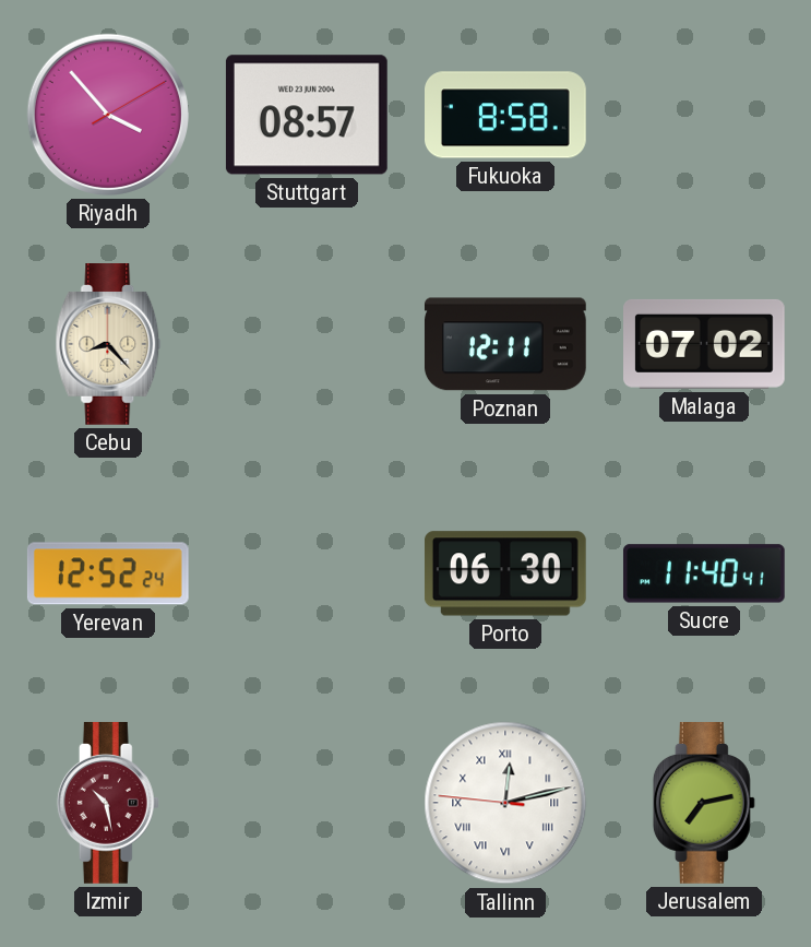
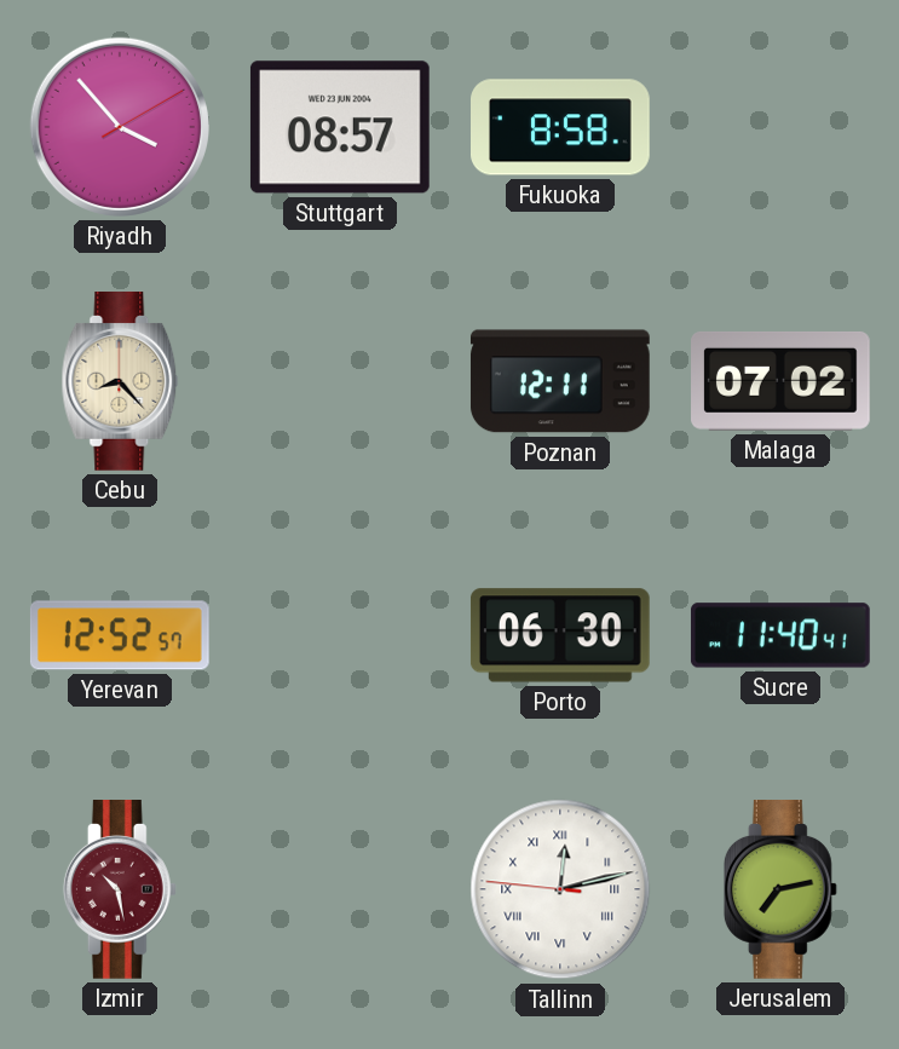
Yerevan: 12:52:24 -> 12:52:57 (120, 635)
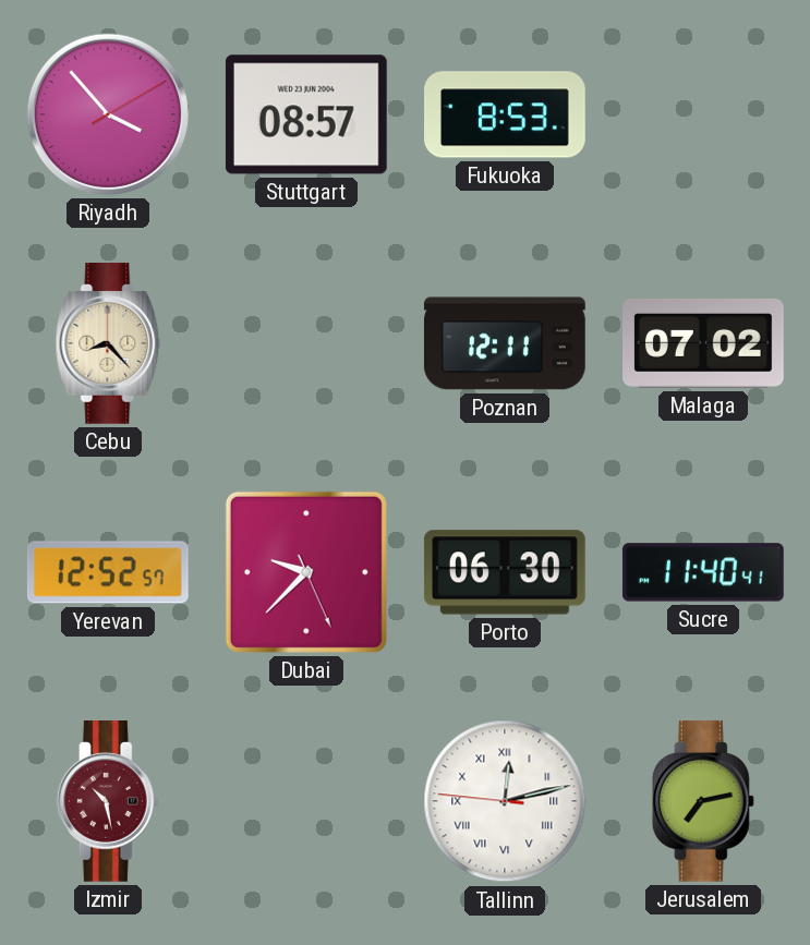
Fukuoka: 8:58 -> 8:53 (506, 114)
Dubai: none -> 9:37 (306, 572)
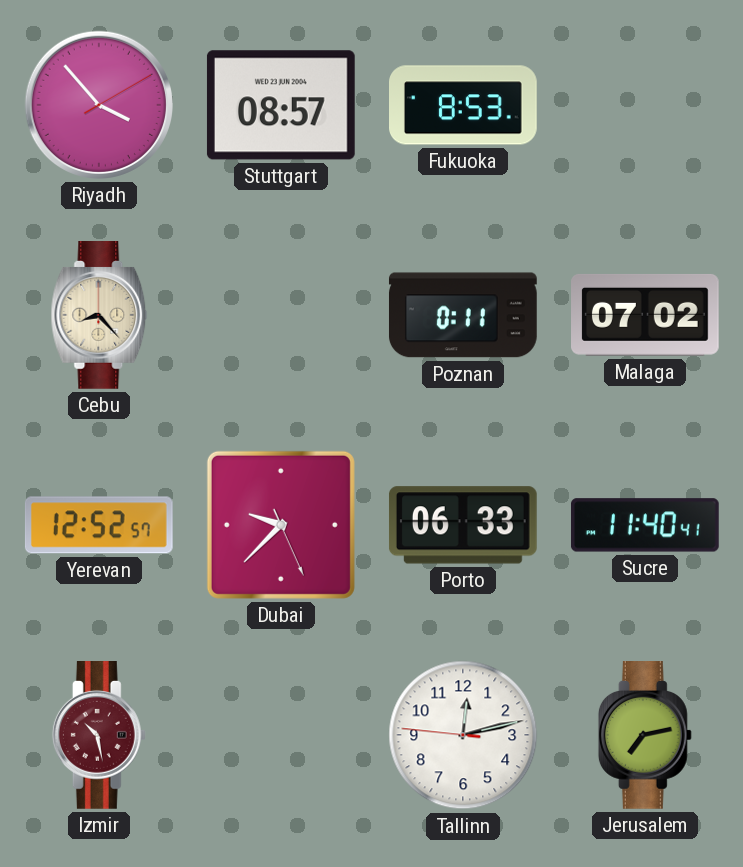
Poznan: 12:11 -> 0:11 (463, 315)
Porto: 06:30 -> 06:33 (463, 525)
Tallinn numerals: Roman -> Arabic (463, 735)
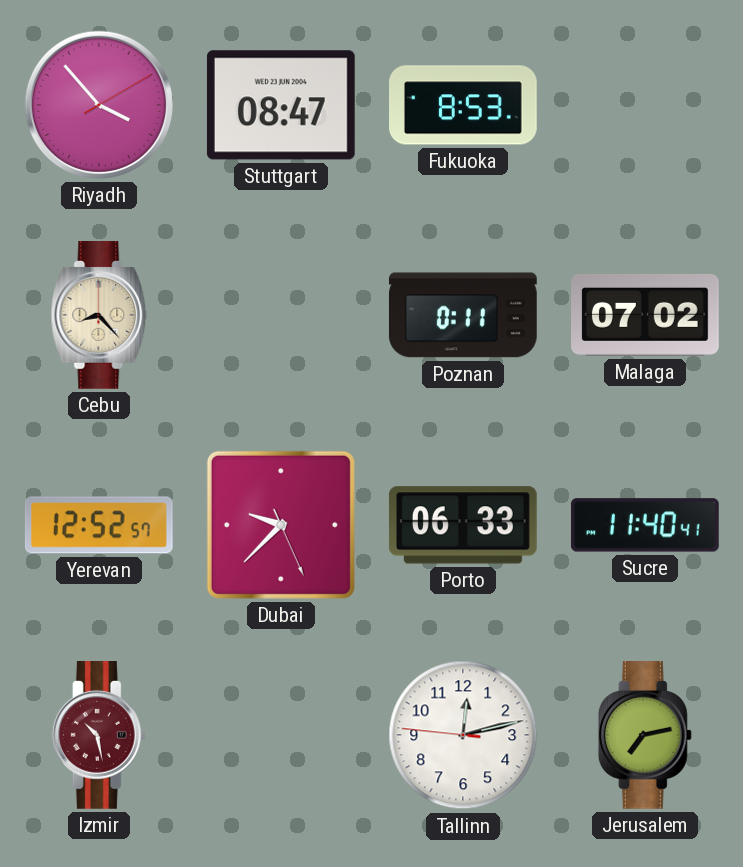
Stuttgart: 08:57 -> 08:47 (281, 105)
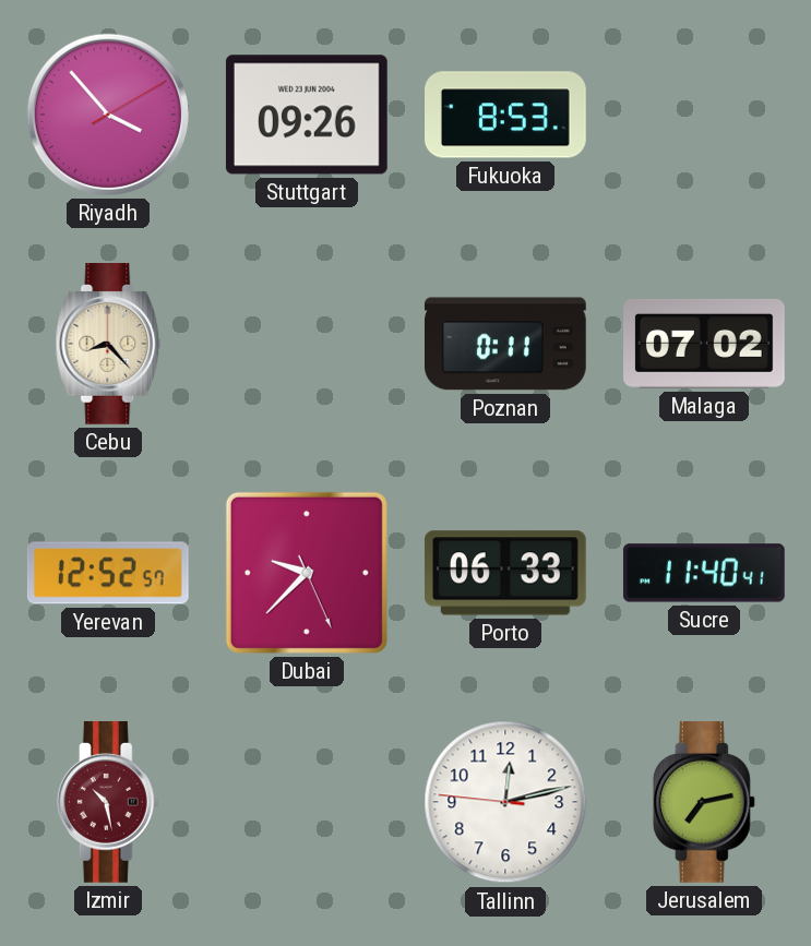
Stuttgart: 08:47 -> 09:26 (307, 115)
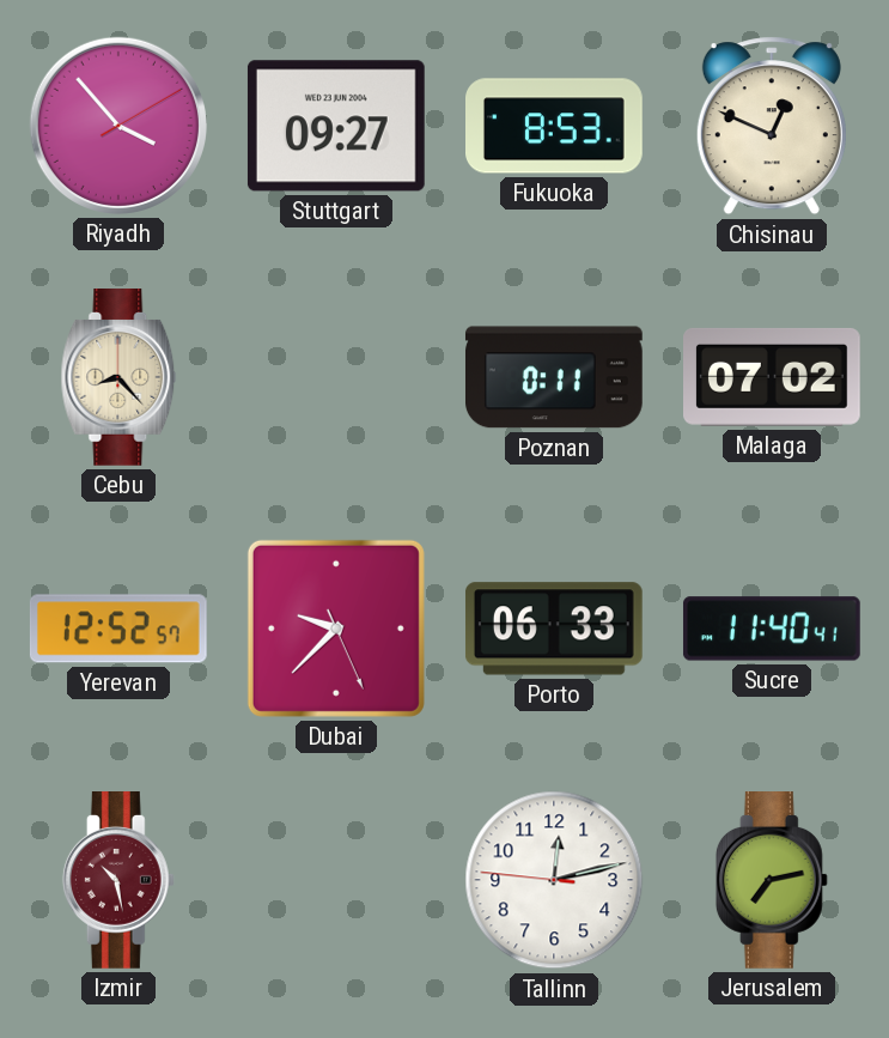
Stuttgart: 09:26 -> 09:27 (336, 126)
Chisinau: none -> 12:49 (772, 126)
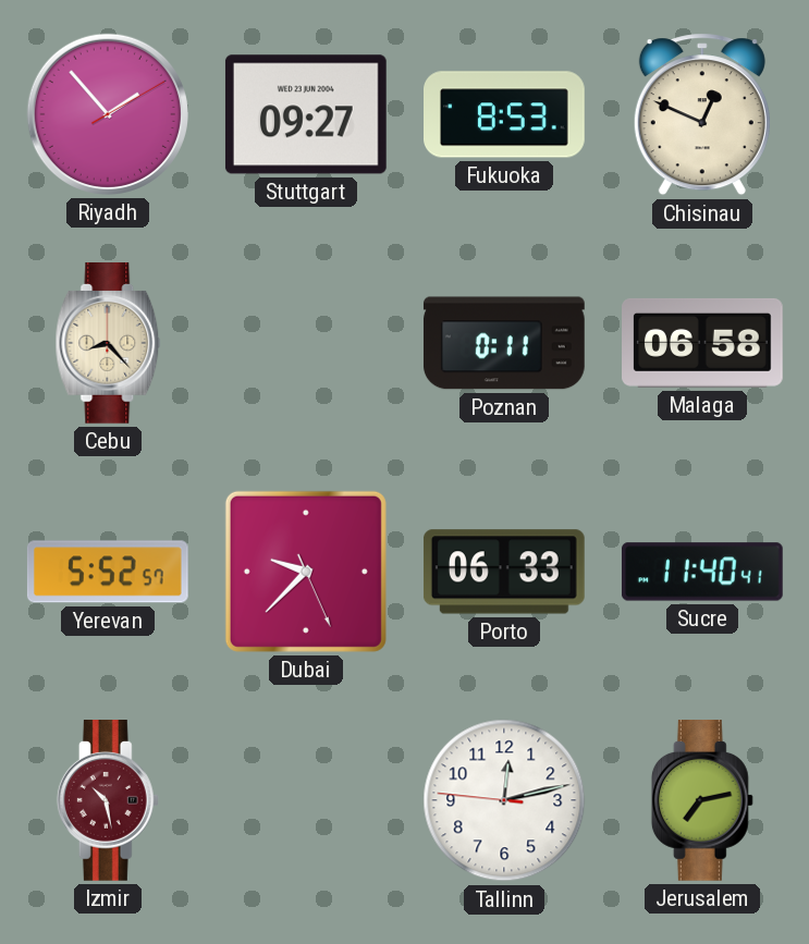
Riyadh: 3:53 -> 1:53 (108, 114)
Malaga: 07:02 -> 06:58 (703, 343)
Yerevan: 12:52 -> 5:52 (108, 572)
